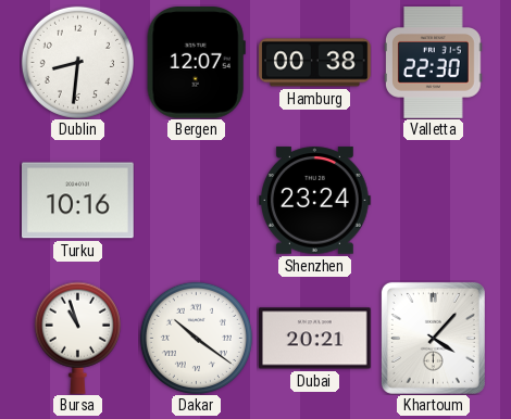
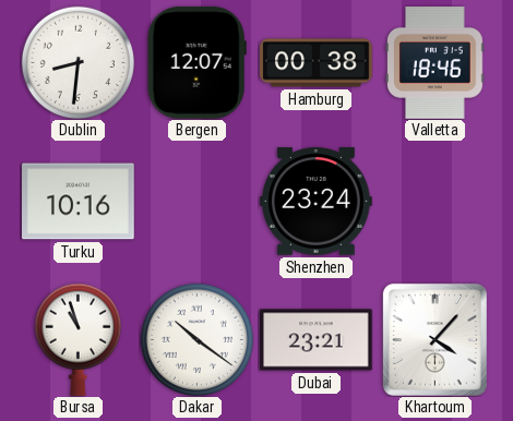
Valletta: 22:30 -> 18:46 (436, 63)
Dubai: 20:21 -> 23:21 (317, 340)
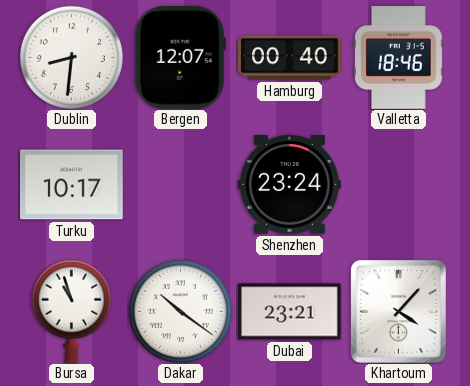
Hamburg: 00:38 -> 00:40 (290, 58)
Turku: 10:16 -> 10:17 (72, 185)
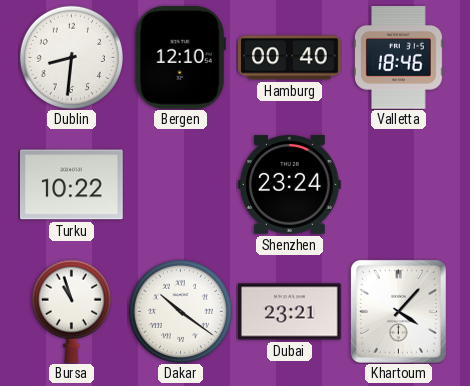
Bergen: 12:07 -> 12:10 (180, 58)
Turku: 10:17 -> 10:22 (72, 185)
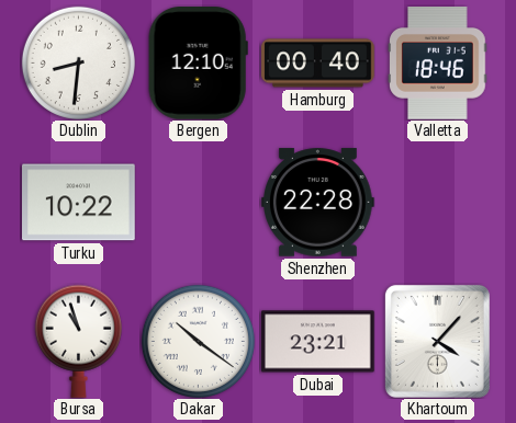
Shenzhen: 23:24 -> 22:28 (318, 203)
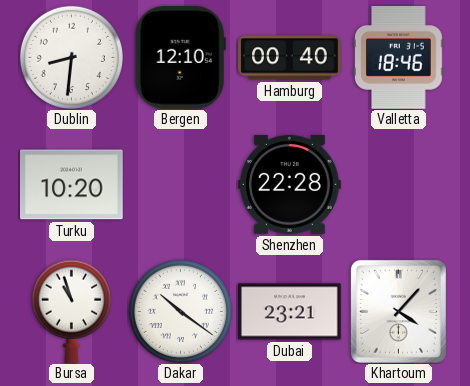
Turku: 10:22 -> 10:20 (72, 185)
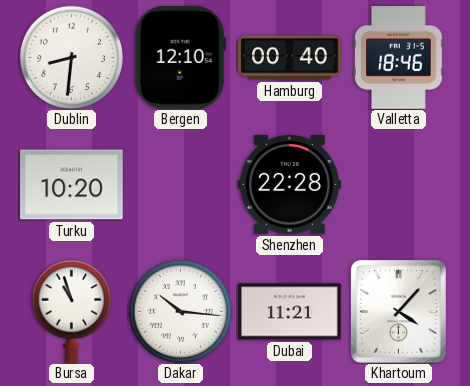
Dakar: 10:21 -> 10:16 (180, 311)
Dubai: 23:21 -> 11:21 (290, 312)
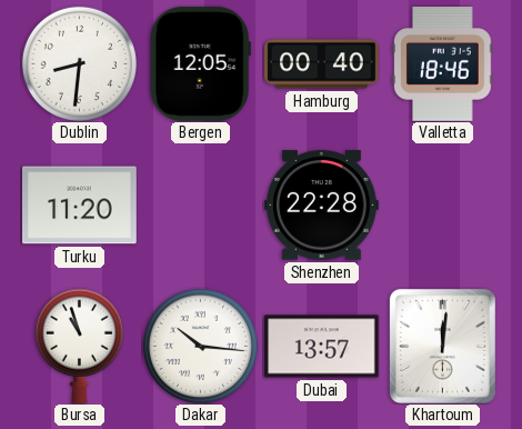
Bergen: 12:10 -> 12:05 (200, 64)
Turku: 10:20 -> 11:20 (80, 206)
Dubai: 11:21 -> 13:57 (322, 347)
Khartoum: 4:07 -> 12:01 (442, 346)
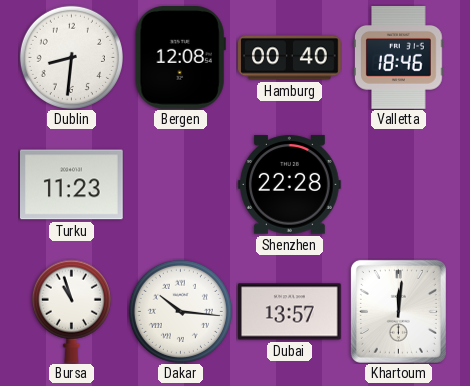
Bergen: 12:05 -> 12:08 (180, 58)
Turku: 11:20 -> 11:23 (72, 185)
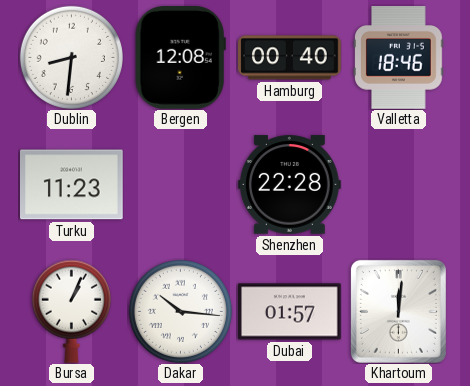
Bursa: 10:57 -> 1:04 (71, 311)
Dubai: 13:57 -> 01:57 (290, 312)
